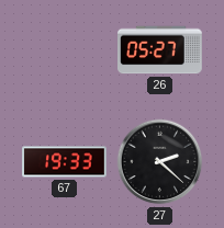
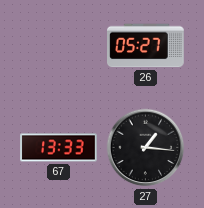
67: 19:33 -> 13:33 (59, 148)
27: 2:22 -> 1:16 (146, 148)
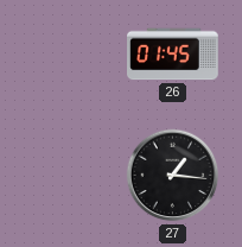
26: 05:27 -> 01:45 (173, 55)
67: 13:33 -> none (59, 148)
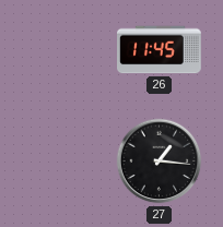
26: 01:45 -> 11:45 (160, 50)
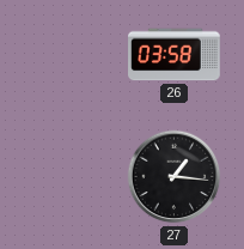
26: 11:45 -> 03:58 (175, 55)
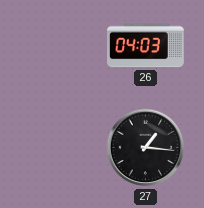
26: 03:58 -> 04:03 (146, 46)
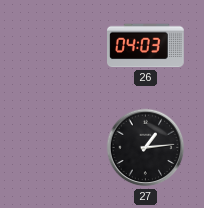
27: 1:16 -> 1:14 (146, 148)
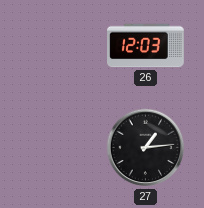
26: 04:03 -> 12:03 (146, 46)
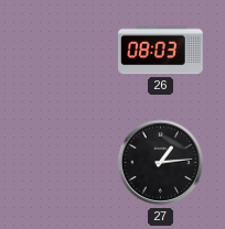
26: 12:03 -> 08:03 (161, 51)
